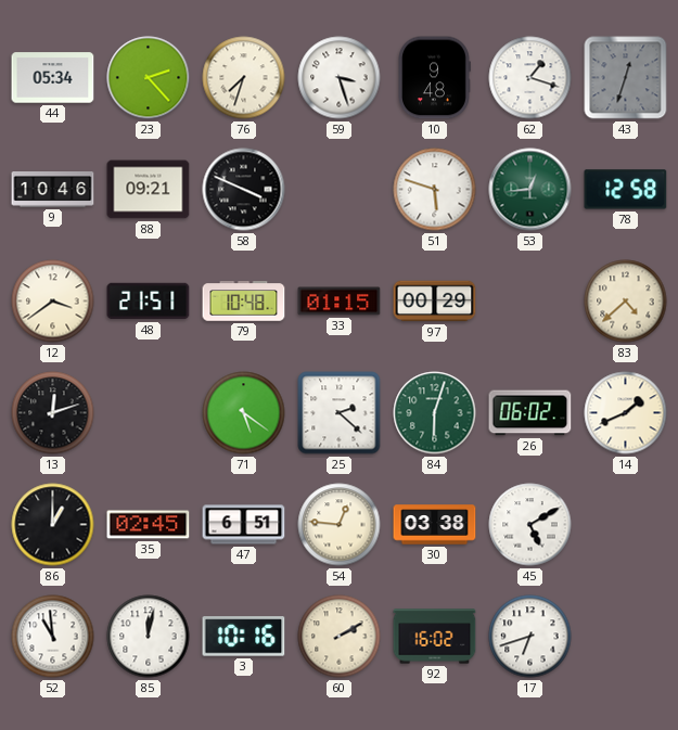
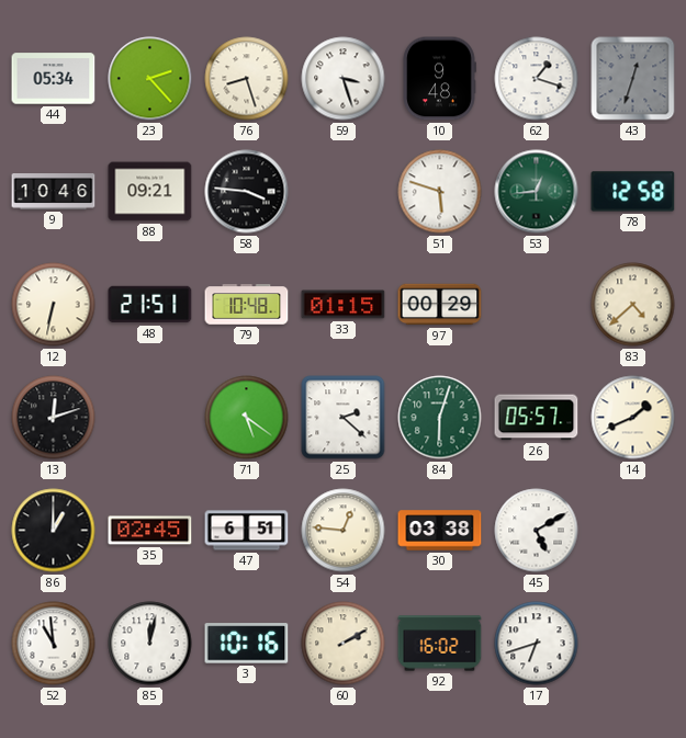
76: 7:33 -> 8:27 (247, 79)
58: 3:49 -> 3:46 (247, 192)
12: 3:39 -> 6:32 (54, 305)
26: 06:02 -> 05:57 (537, 418)
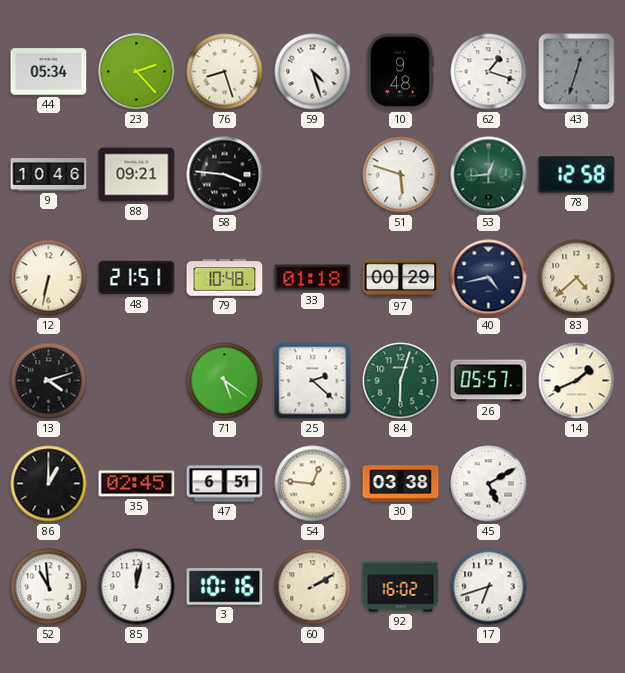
59: 3:27 -> 4:27 (313, 72)
33: 01:15 -> 01:18 (313, 278)
40: none -> 4:43 (489, 278)
13: 12:12 -> 4:12 (49, 381)
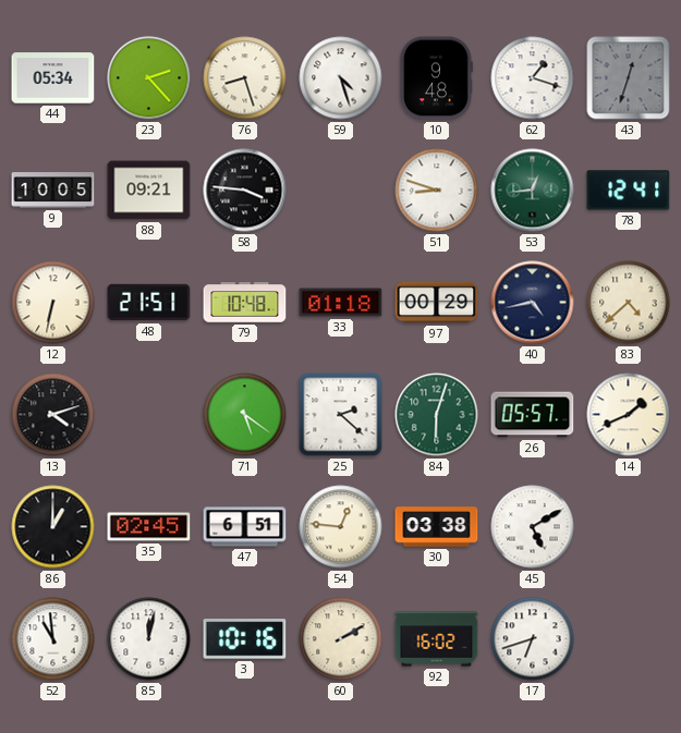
9: 10:46 -> 10:05 (53, 191)
51: 5:48 -> 8:48 (437, 191)
78: 12:58 -> 12:41 (629, 191)
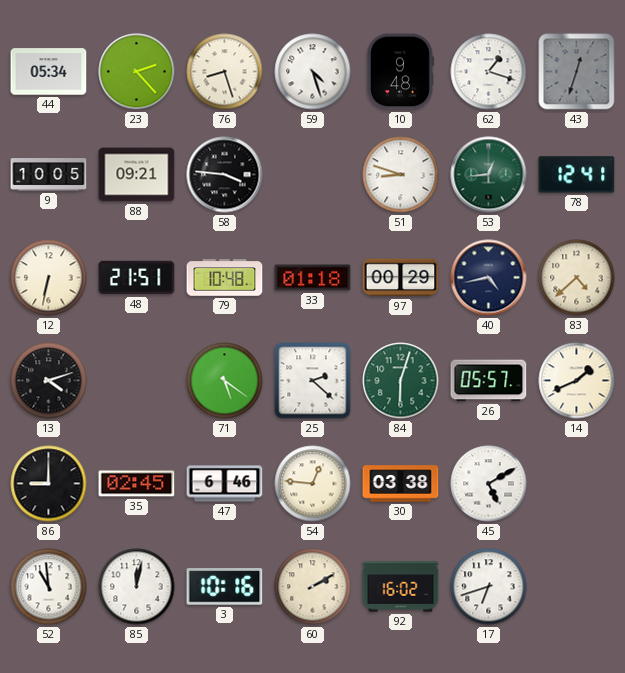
86: 1:00 -> 9:00 (49, 484)
47: 6:51 -> 6:46 (225, 484)
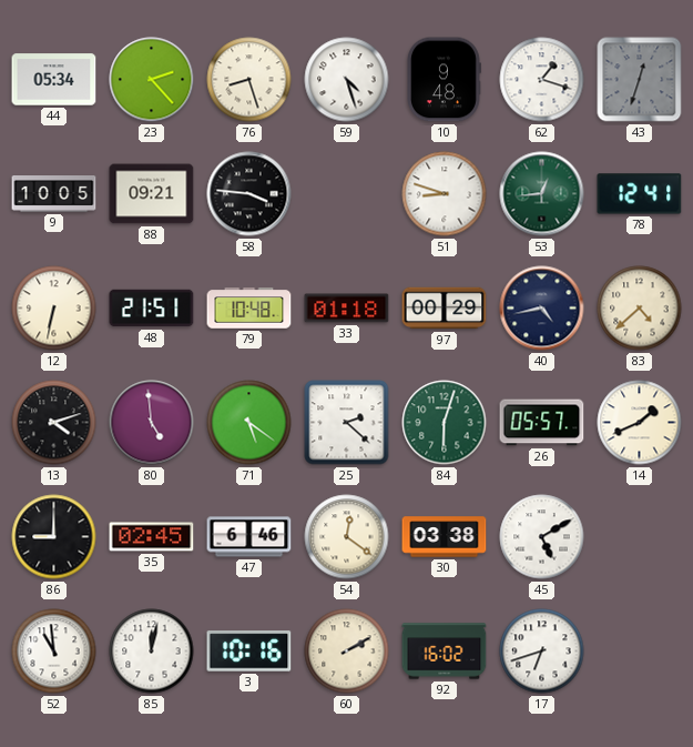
80: none -> 4:59 (152, 423)
54: 12:46 -> 12:21 (347, 537)
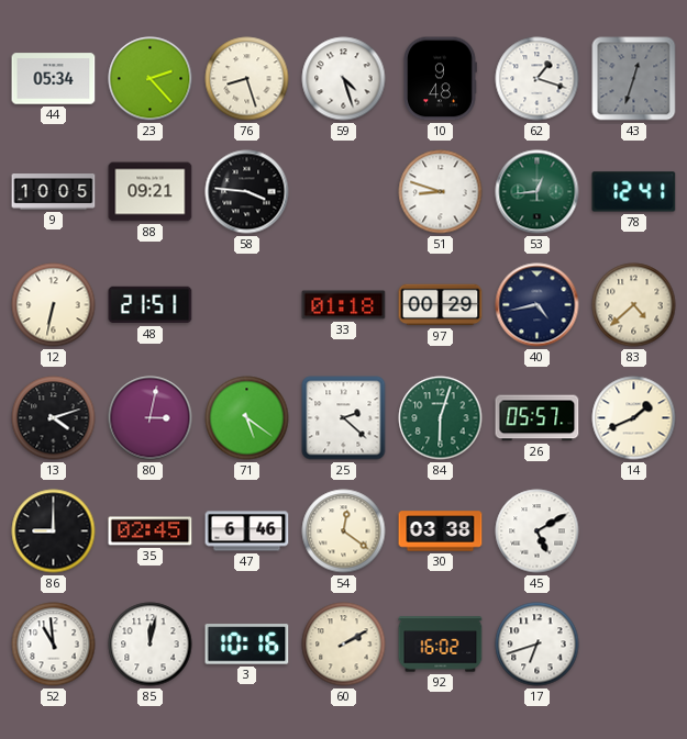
79: 10:48 -> none (249, 309)
80: 4:59 -> 3:02 (151, 418)
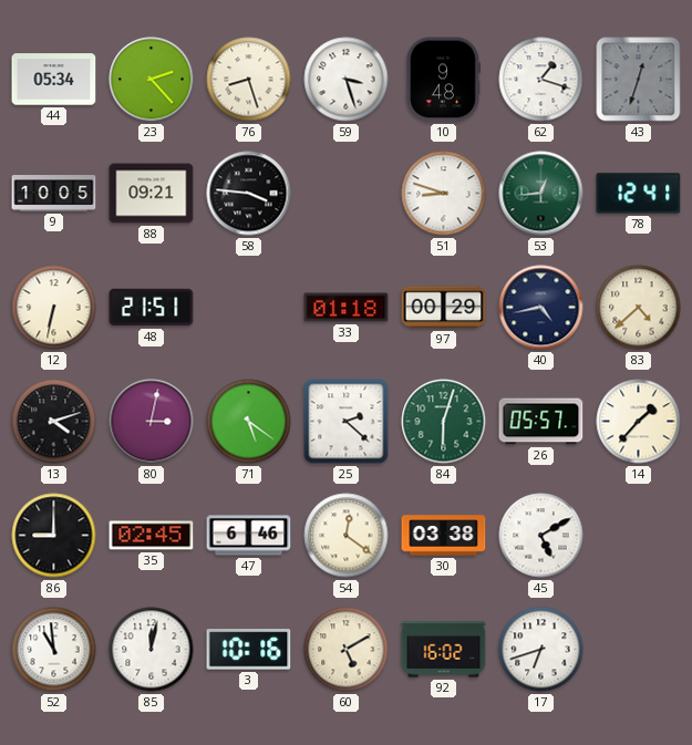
59: 4:27 -> 3:27 (347, 80)
14: 1:41 -> 1:37 (639, 422)
60: 2:10 -> 5:10 (347, 650)
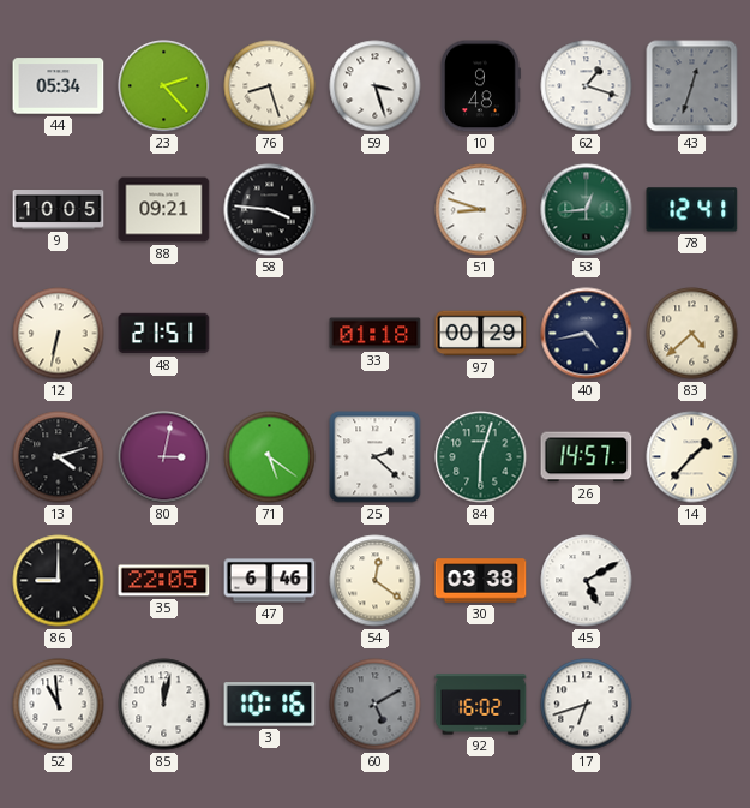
26: 05:57 -> 14:57 (587, 457)
35: 02:45 -> 22:05 (164, 581)
60 dial: cream -> grey (376, 705)
